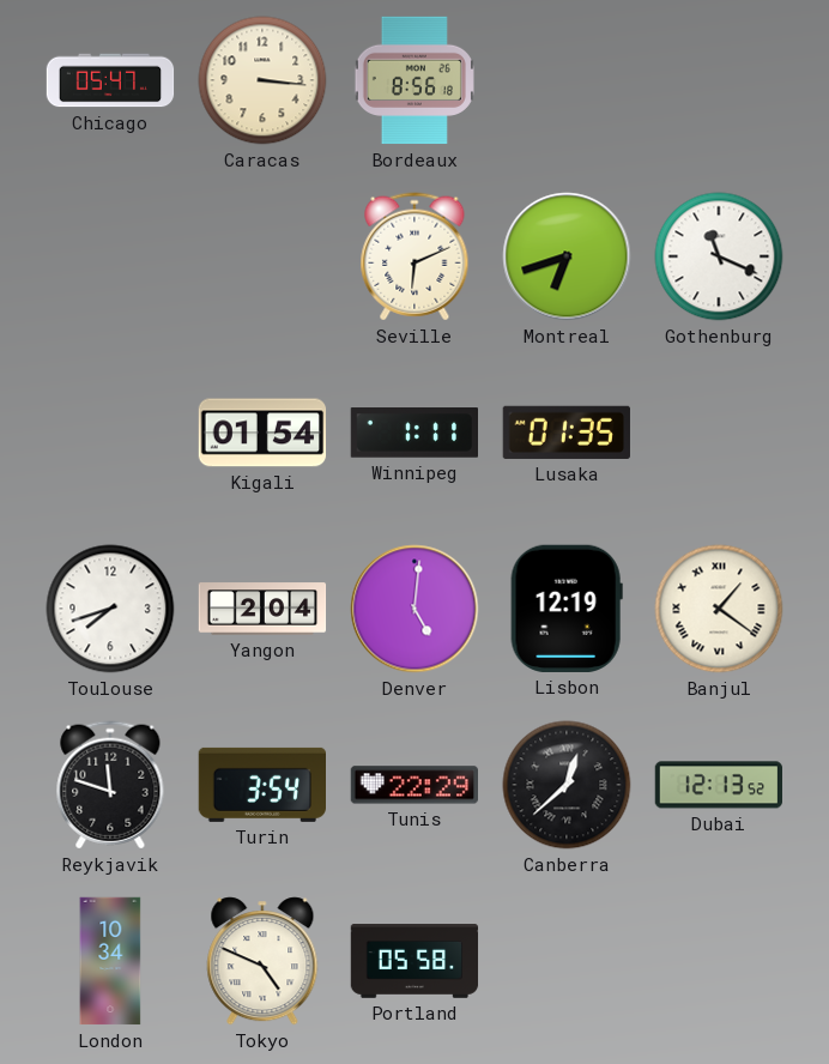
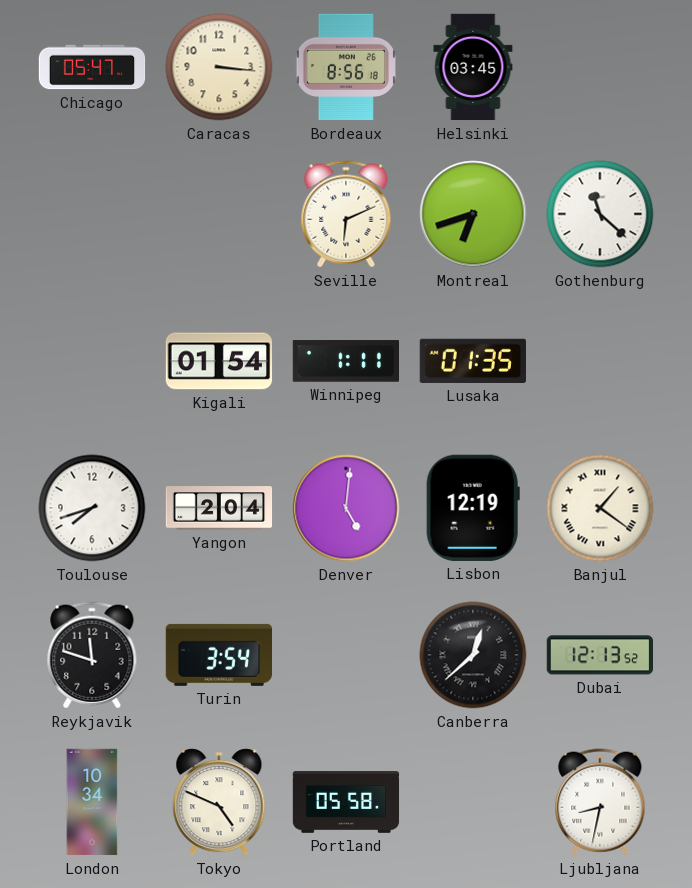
Helsinki: none -> 03:45 (473, 67)
Gothenburg: 11:19 -> 11:22 (600, 214)
Tunis: 22:29 -> none (413, 785)
Ljubljana: none -> 8:32 (600, 802)
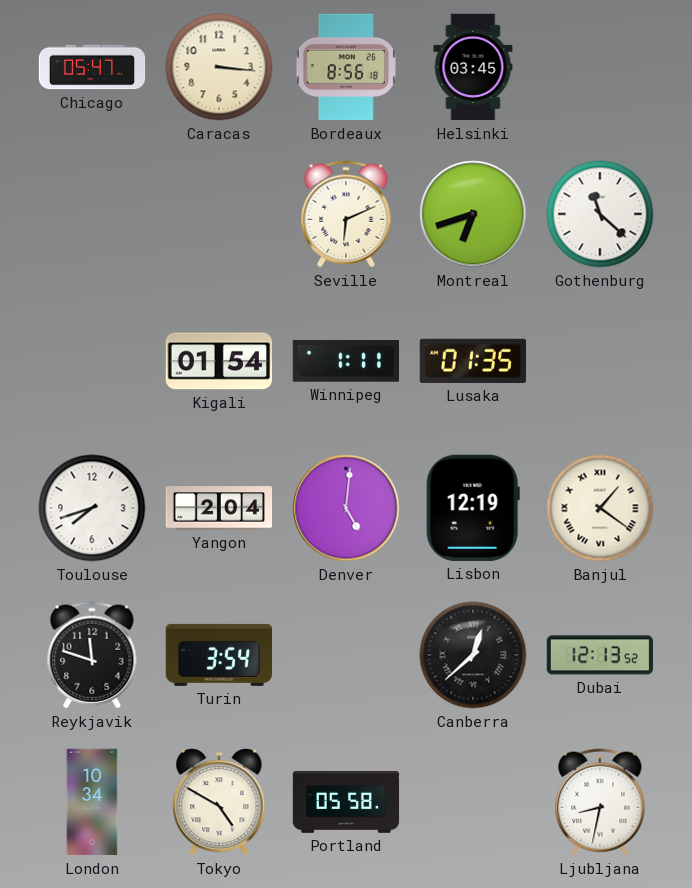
Tokyo: 4:49 -> 4:50 (219, 802)
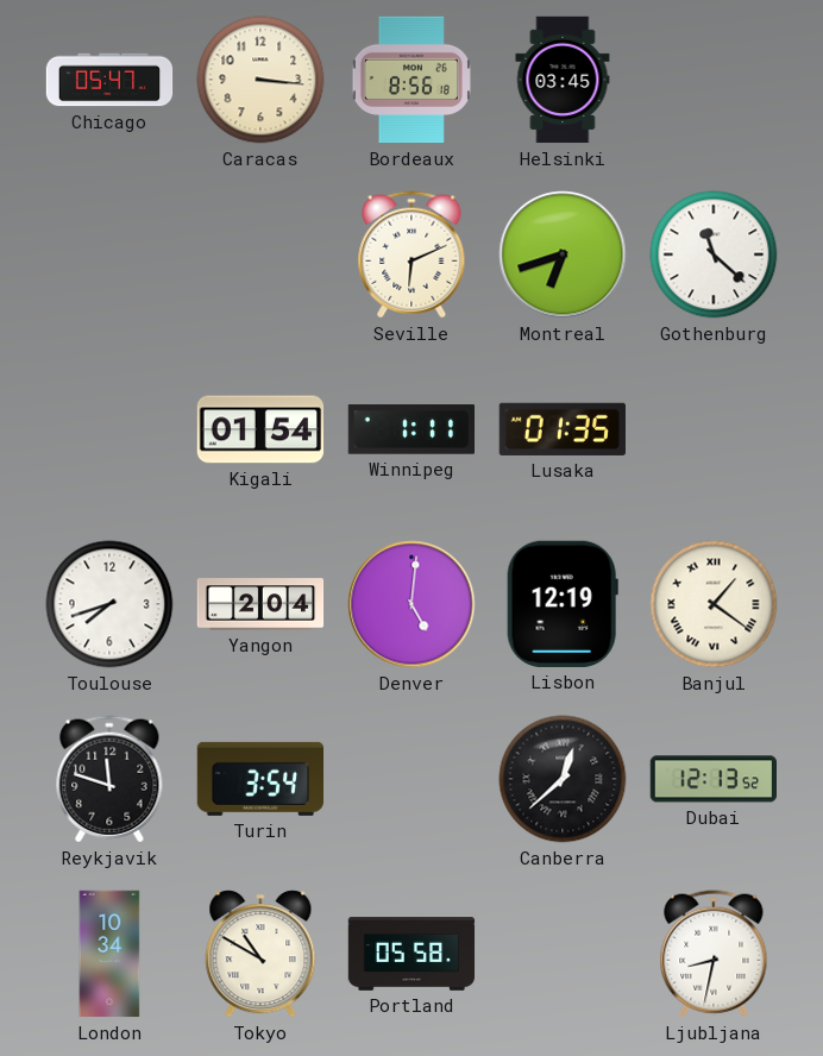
Tokyo: 4:50 -> 10:50 (260, 954)
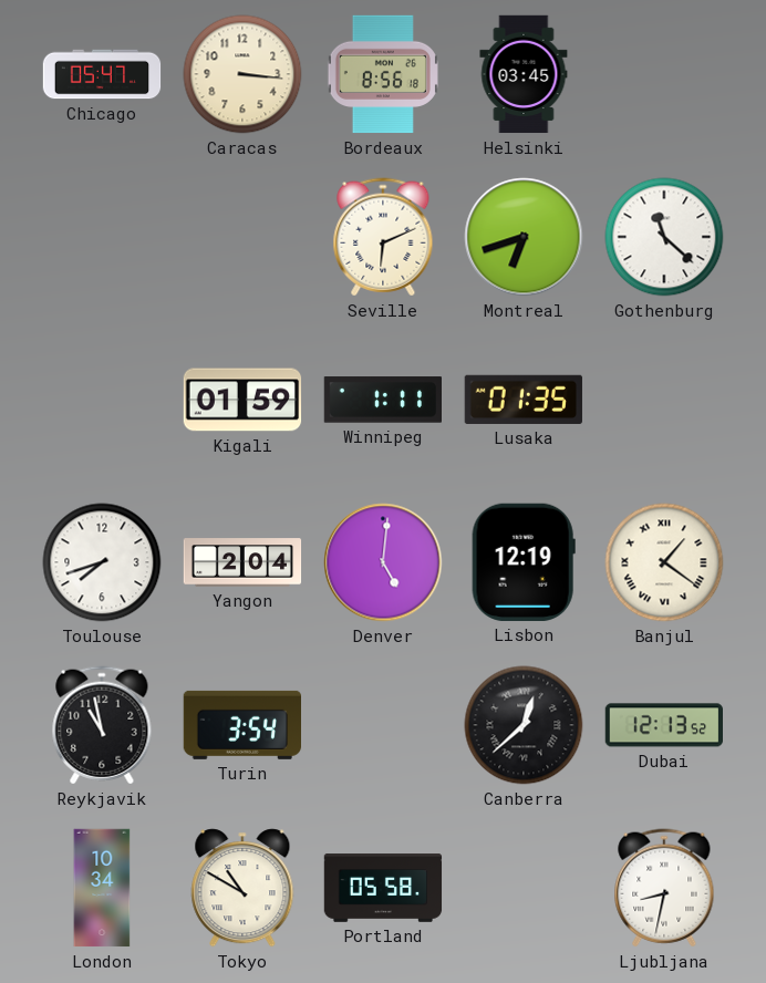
Kigali: 01:54 -> 01:59 (242, 400)
Reykjavik: 11:48 -> 10:58 (102, 725)
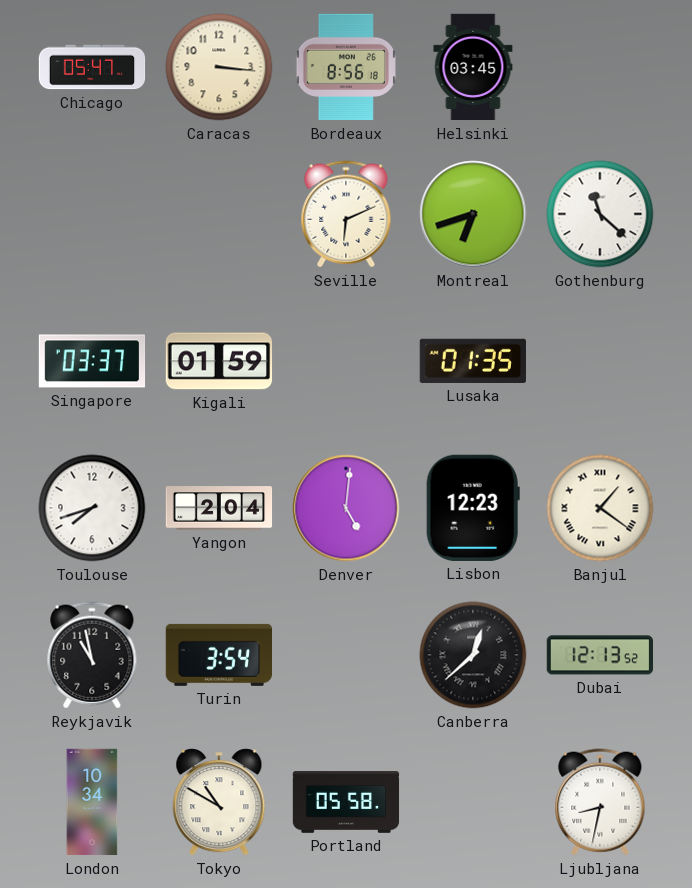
Singapore: none -> 03:37 (92, 361)
Winnipeg: 1:11 -> none (382, 400)
Lisbon: 12:19 -> 12:23 (473, 508)
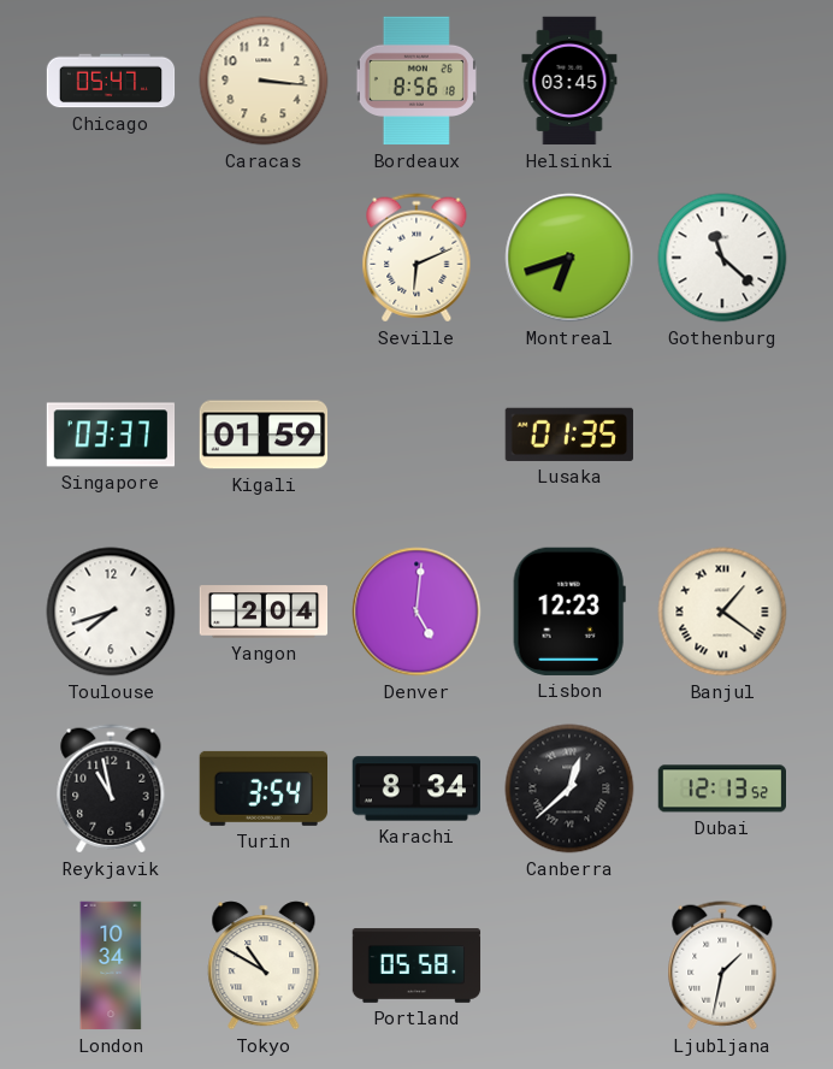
Karachi: none -> 8:34 (415, 789)
Ljubljana: 8:32 -> 1:32 (722, 965)
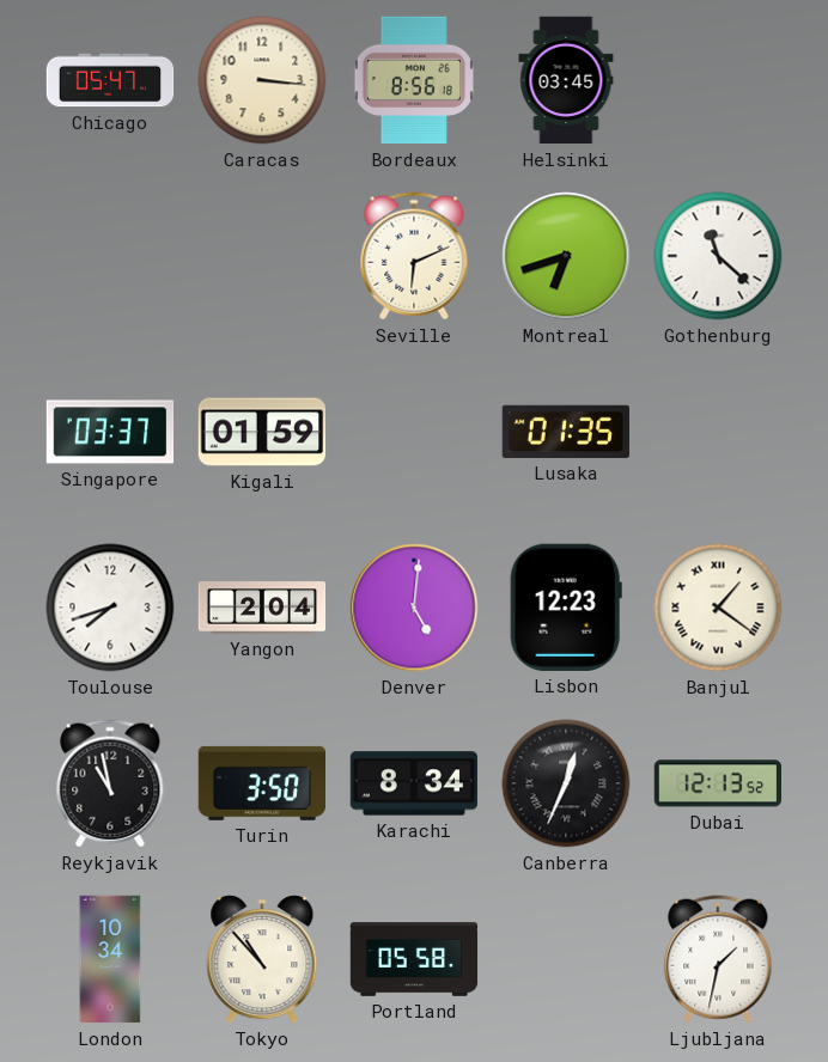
Turin: 3:54 -> 3:50 (261, 783)
Canberra: 12:38 -> 12:34 (566, 783)
Tokyo: 10:50 -> 10:53 (262, 959)
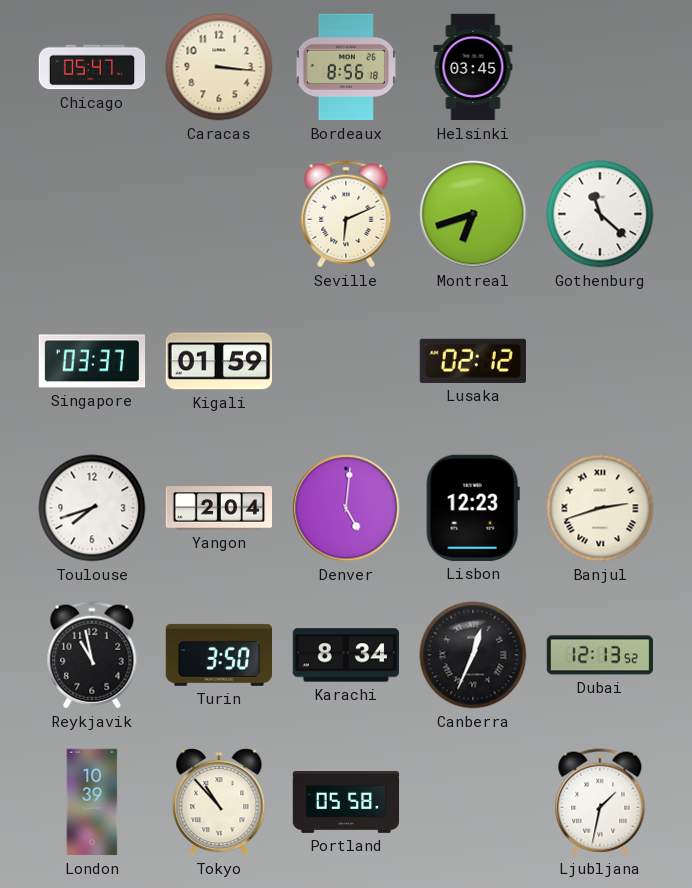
Lusaka: 01:35 -> 02:12 (473, 361)
Banjul: 1:21 -> 2:42 (600, 508)
London: 10:34 -> 10:39 (92, 802)
